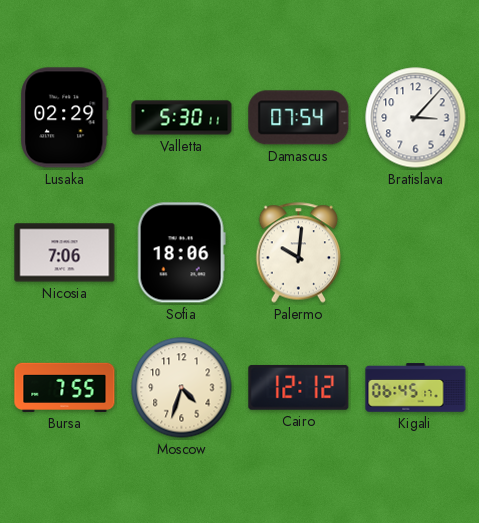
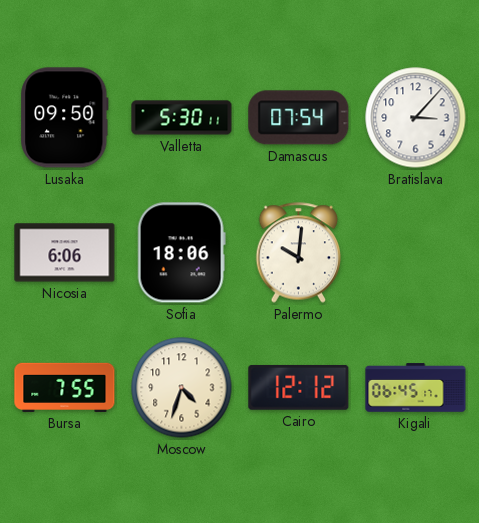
Lusaka: 02:29 -> 09:50 (65, 118)
Nicosia: 7:06 -> 6:06 (65, 253)
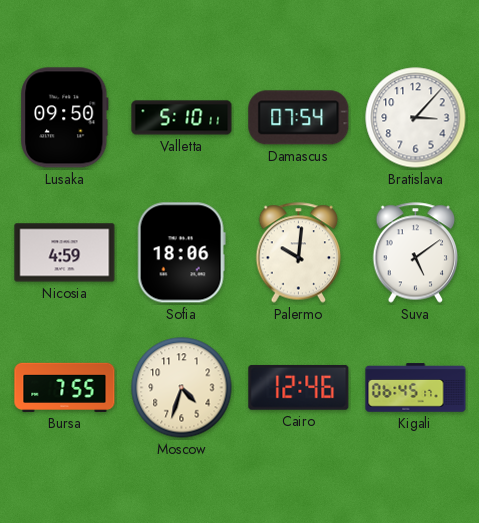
Valletta: 5:30 -> 5:10 (182, 118)
Nicosia: 6:06 -> 4:59 (65, 253)
Suva: none -> 5:09 (416, 253)
Cairo: 12:12 -> 12:46 (299, 388)
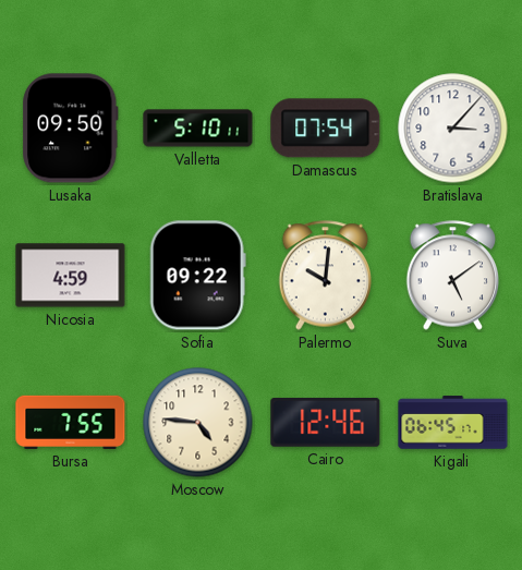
Sofia: 18:06 -> 09:22 (197, 276)
Moscow: 4:33 -> 4:46 (198, 423)
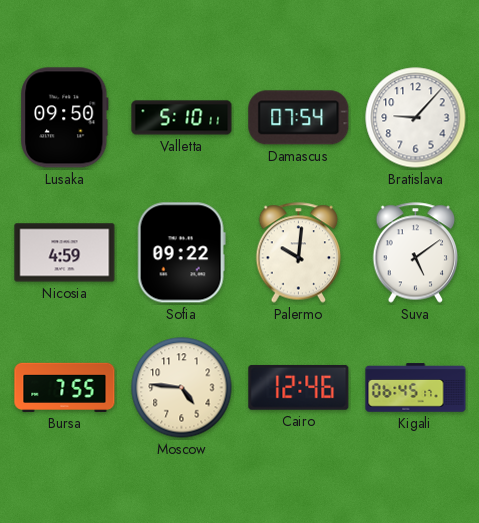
Bratislava: 3:07 -> 9:07 (416, 118)
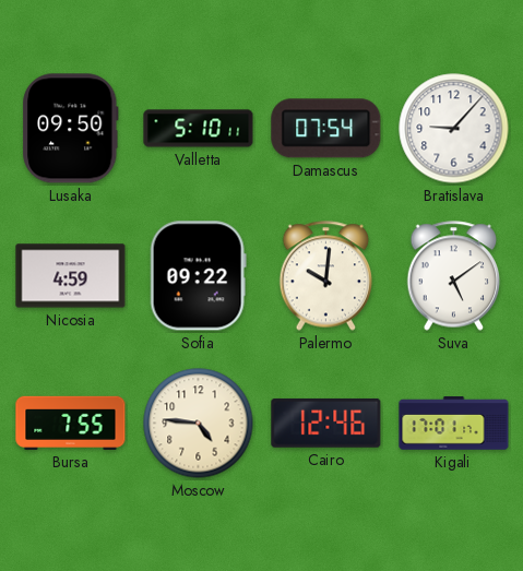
Kigali: 06:45 -> 17:01 (454, 424)
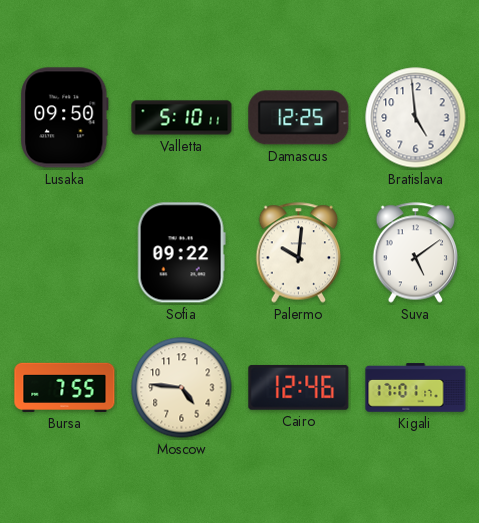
Damascus: 07:54 -> 12:25 (299, 118)
Bratislava: 9:07 -> 4:59 (416, 118)
Nicosia: 4:59 -> none (71, 276)
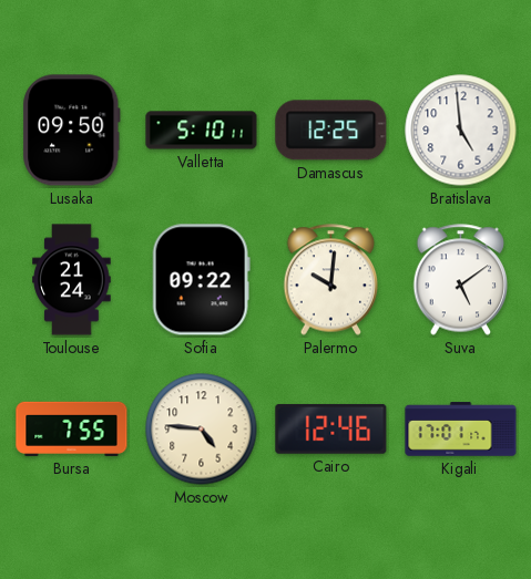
Toulouse: none -> 21:24 (72, 280)
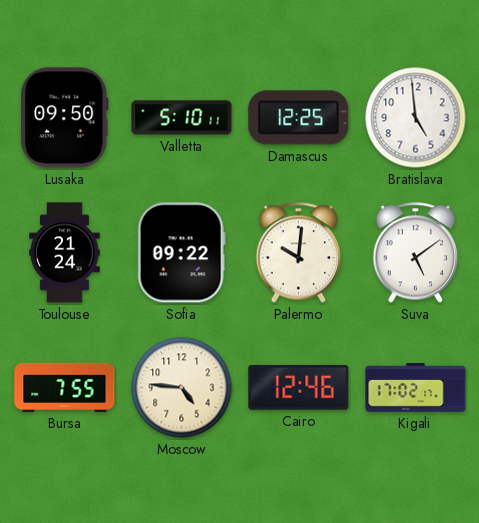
Kigali: 17:01 -> 17:02 (416, 388)
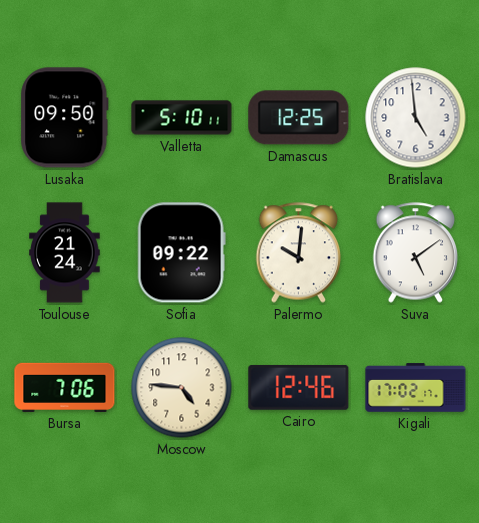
Bursa: 7:55 -> 7:06 (65, 387)
